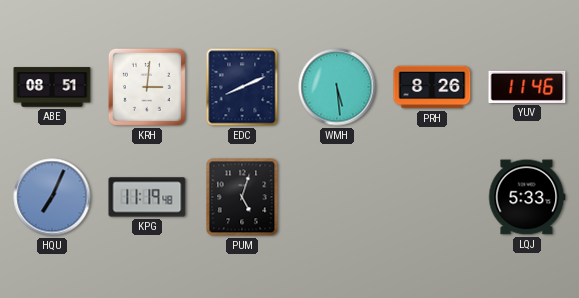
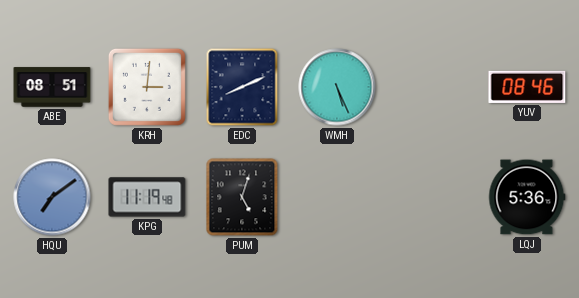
WMH: 5:29 -> 5:26 (337, 87)
PRH: 8:26 -> none (432, 87)
YUV: 11:46 -> 08:46 (527, 87)
HQU: 7:04 -> 7:09 (52, 197)
LQJ: 5:33 -> 5:36 (527, 197)
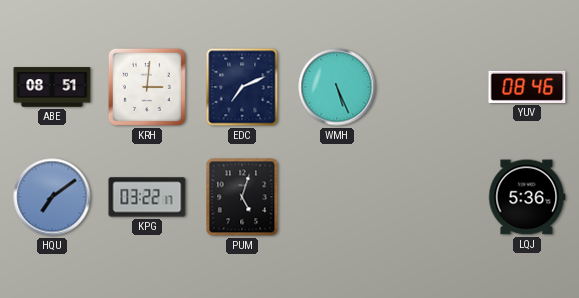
EDC: 8:11 -> 7:11 (242, 87)
KPG: 11:19 -> 03:22 (147, 197)
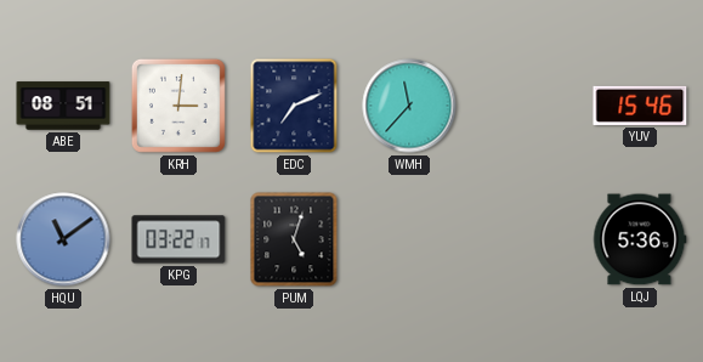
WMH: 5:26 -> 11:37 (409, 106)
YUV: 08:46 -> 15:46 (640, 106)
HQU: 7:09 -> 11:09 (63, 239)
